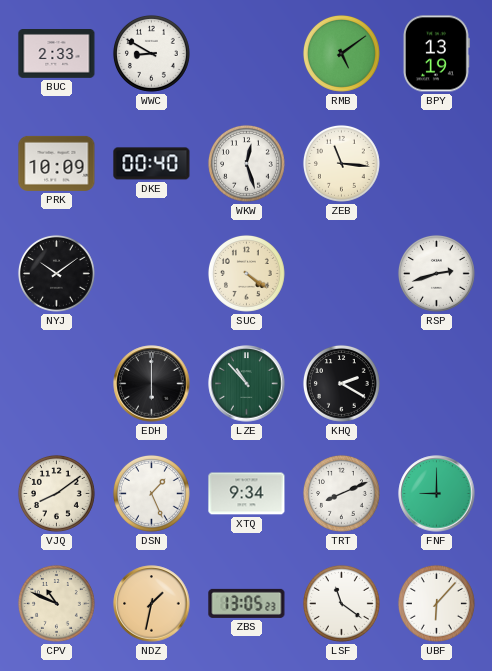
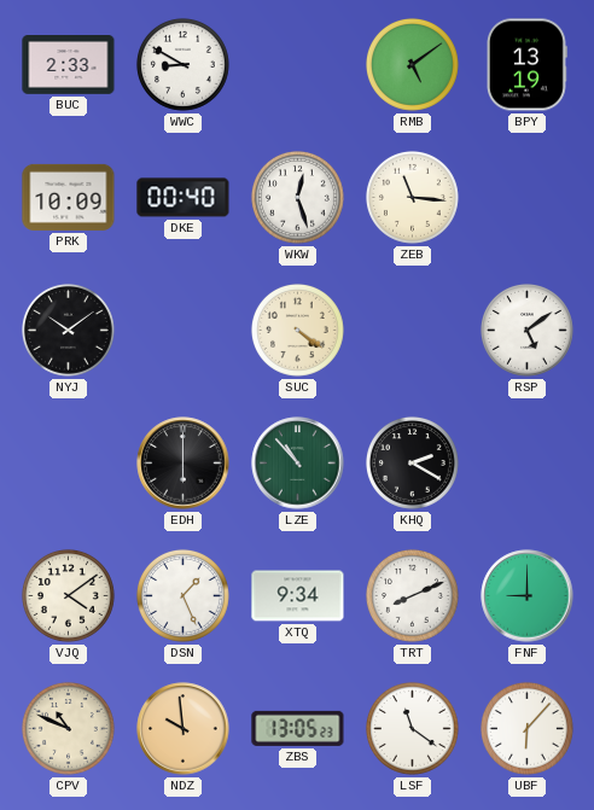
RSP: 2:42 -> 5:09 (528, 331)
VJQ: 8:09 -> 4:09 (69, 596)
NDZ: 1:32 -> 9:59 (184, 729)
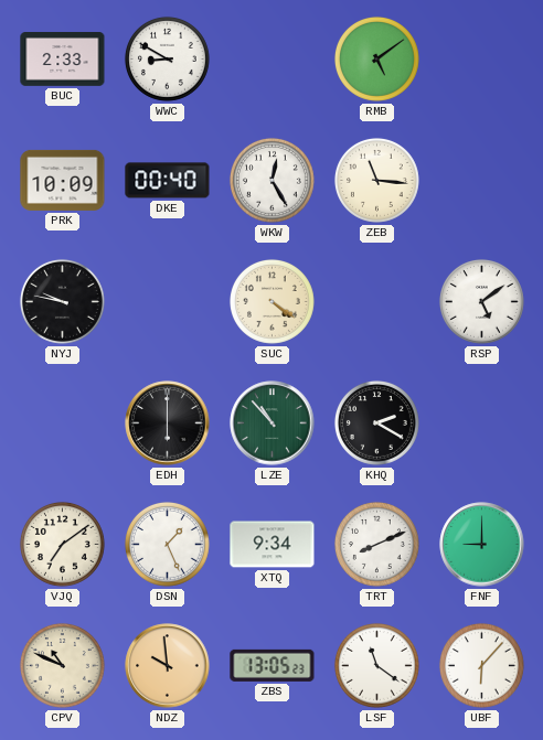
BPY: 13:19 -> none (526, 65)
WKW: 12:27 -> 12:25 (273, 181)
NYJ: 10:09 -> 9:47 (63, 302)
VJQ: 4:09 -> 7:09 (63, 545)
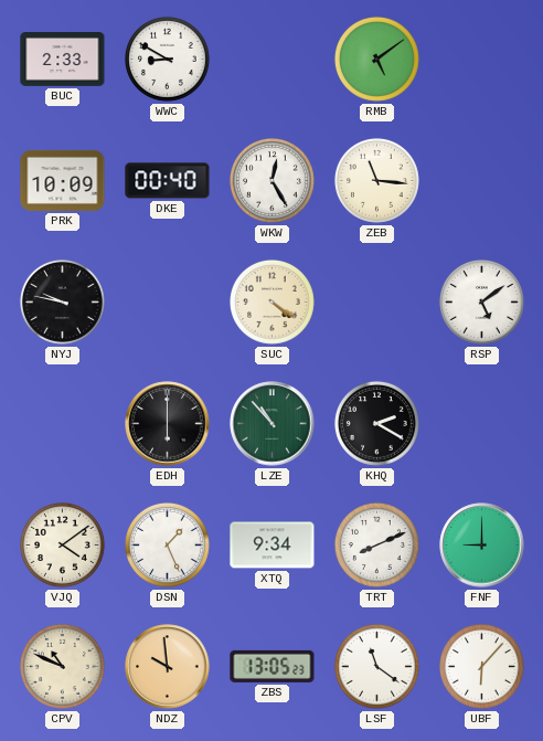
VJQ: 7:09 -> 4:09 (63, 546)
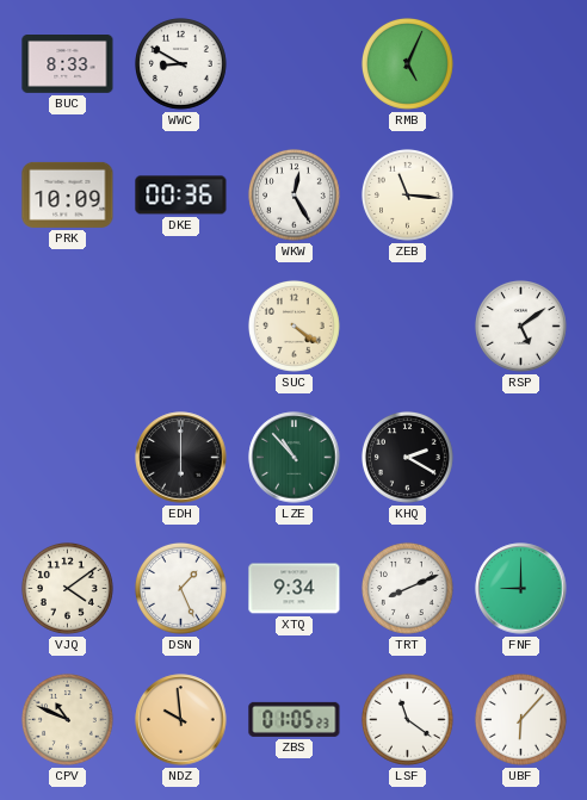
BUC: 2:33 -> 8:33 (68, 64)
RMB: 5:09 -> 5:04 (408, 64)
DKE: 00:40 -> 00:36 (181, 196)
NYJ: 9:47 -> none (63, 303)
ZBS: 13:05 -> 01:05 (295, 719)
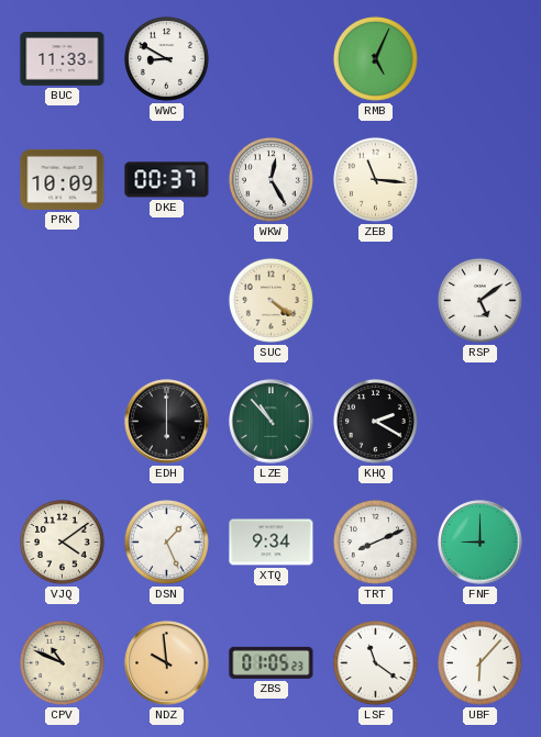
BUC: 8:33 -> 11:33 (63, 59)
DKE: 00:36 -> 00:37 (167, 180)
